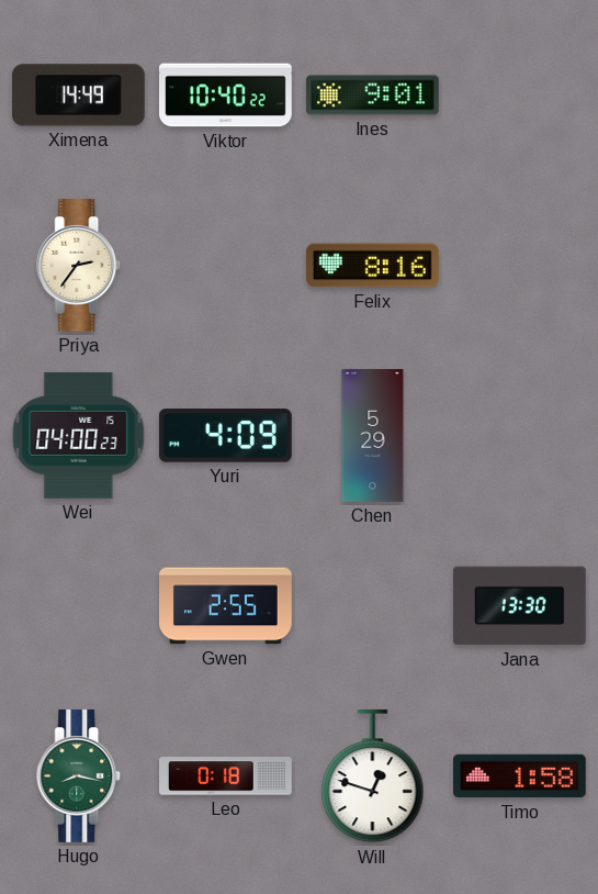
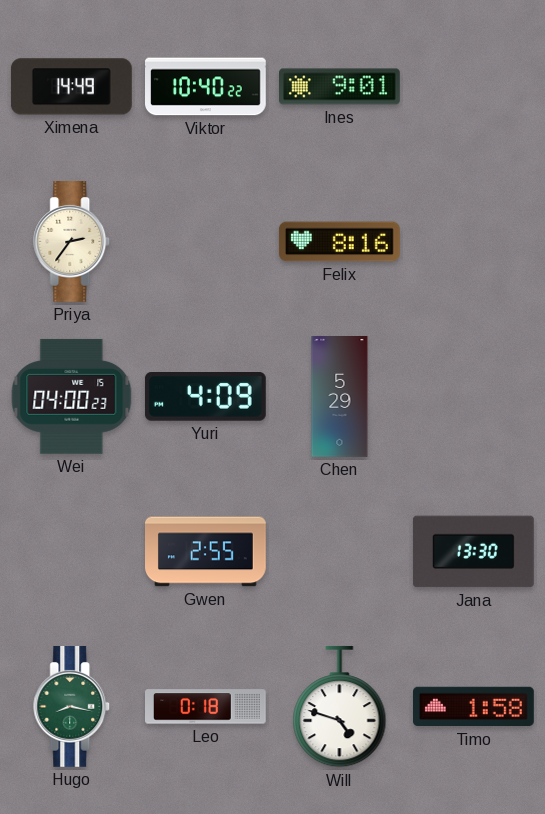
Will: 12:48 -> 4:48 (340, 707)
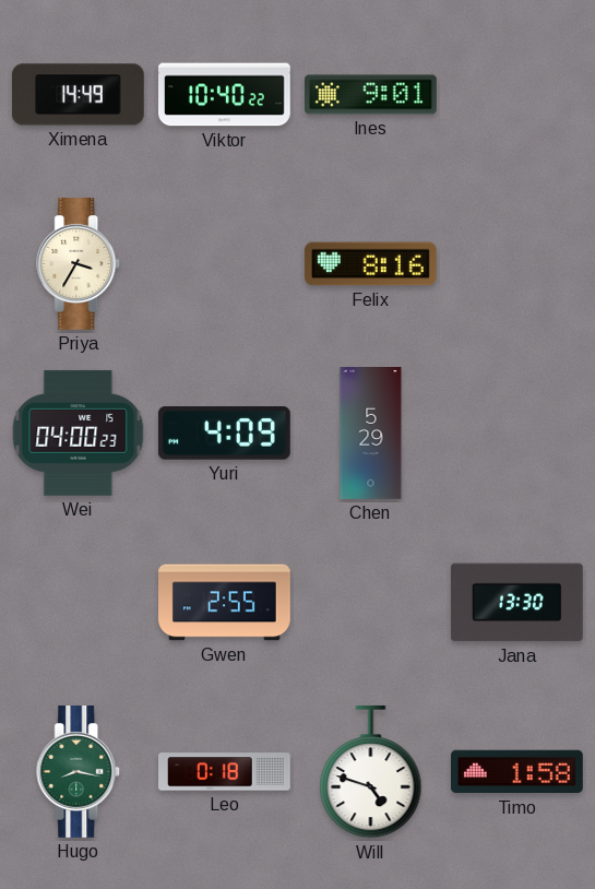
Priya: 2:36 -> 3:35 (79, 264)
